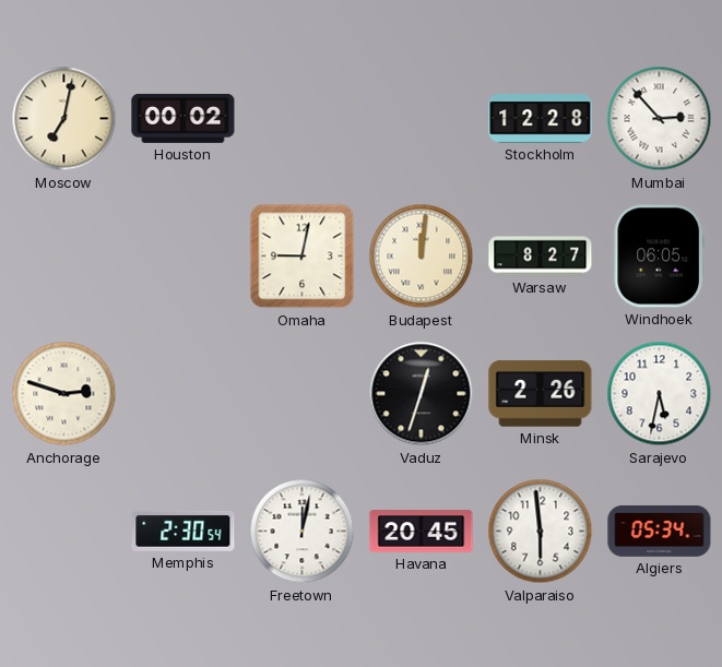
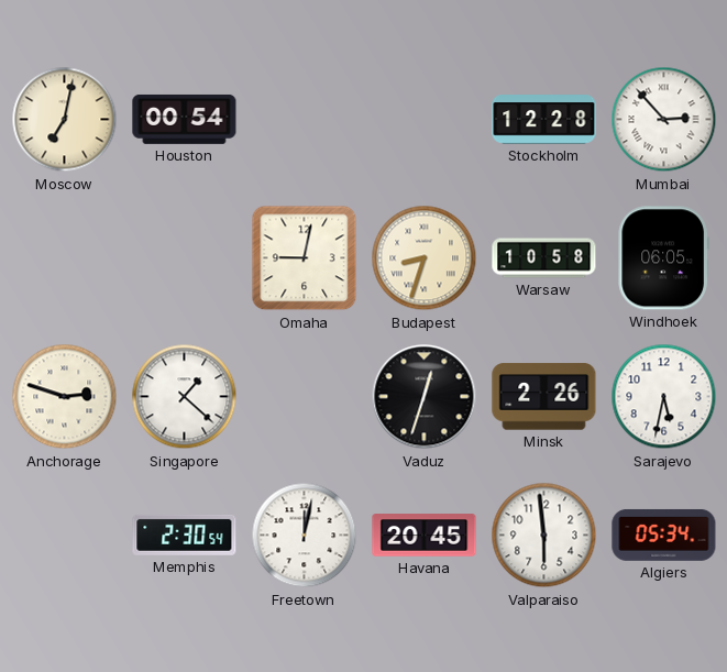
Houston: 00:02 -> 00:54 (185, 119)
Budapest: 12:01 -> 8:33 (425, 258)
Warsaw: 8:27 -> 10:58 (544, 258)
Singapore: none -> 1:22 (185, 397)
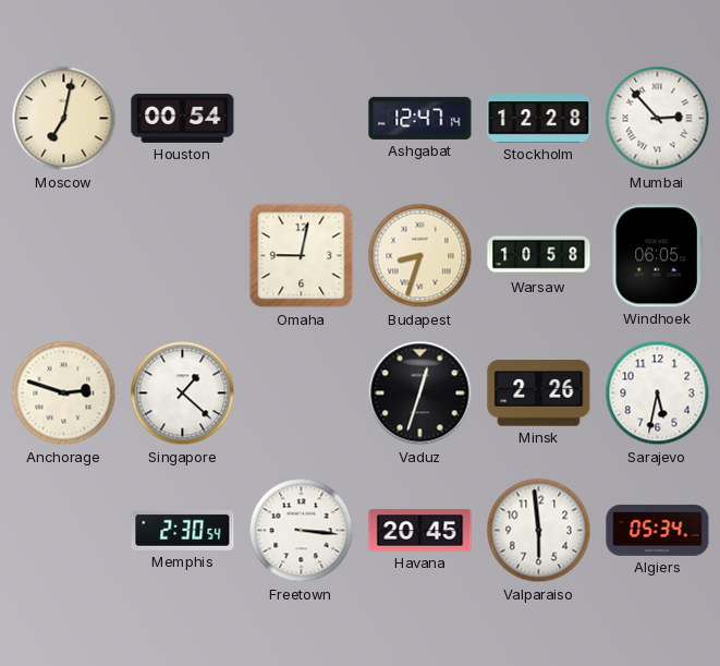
Ashgabat: none -> 12:47 (420, 118)
Freetown: 12:02 -> 3:16 (302, 531)
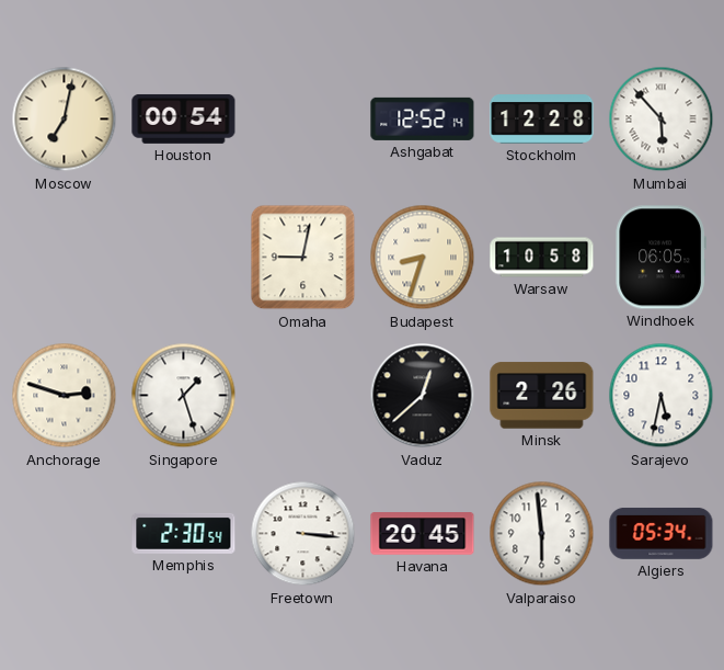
Ashgabat: 12:47 -> 12:52 (423, 118)
Mumbai: 2:53 -> 5:53 (662, 120)
Singapore: 1:22 -> 1:27 (184, 396)
Vaduz: 12:33 -> 12:38 (423, 396)
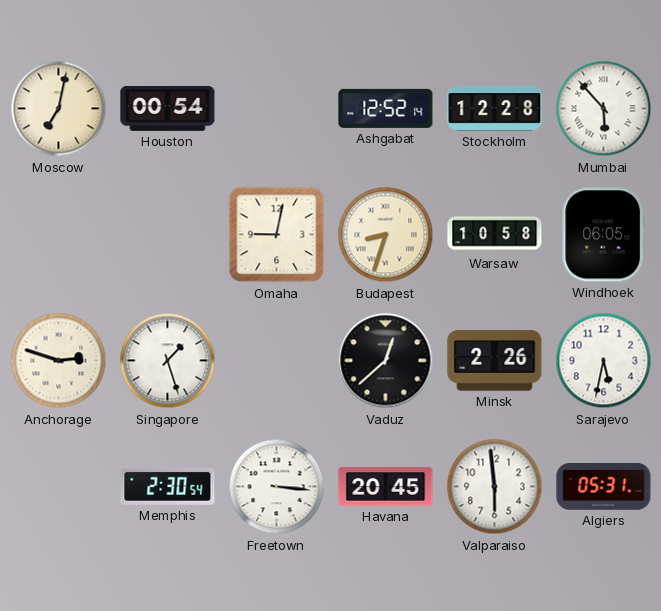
Algiers: 05:34 -> 05:31 (604, 486)
